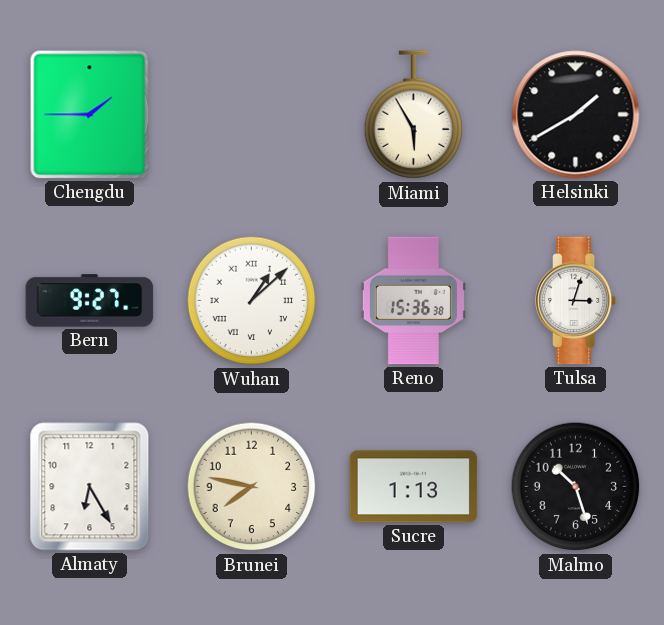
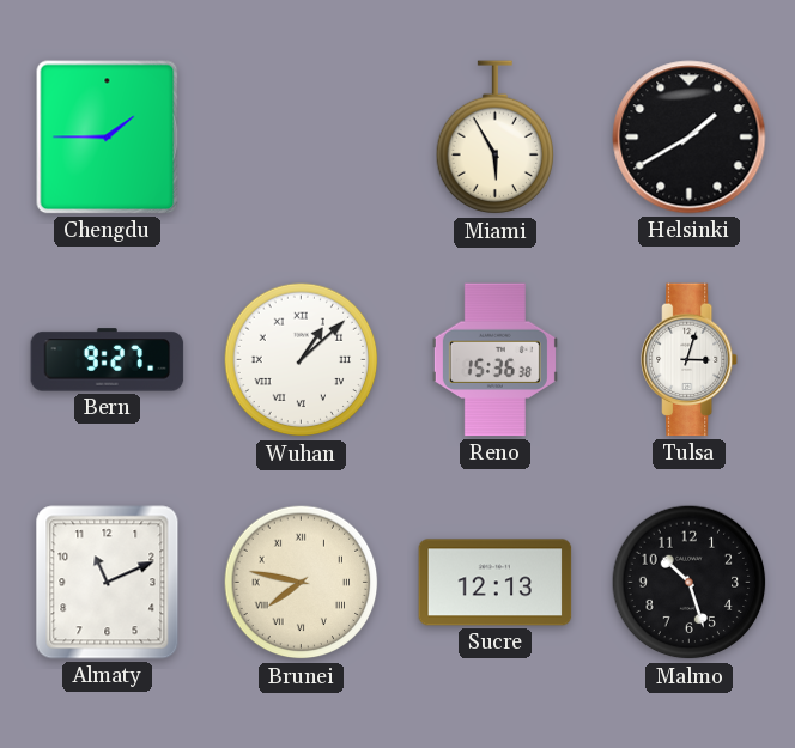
Almaty: 6:25 -> 11:11 (108, 583)
Brunei numerals: Arabic -> Roman (302, 583)
Sucre: 1:13 -> 12:13 (496, 583)
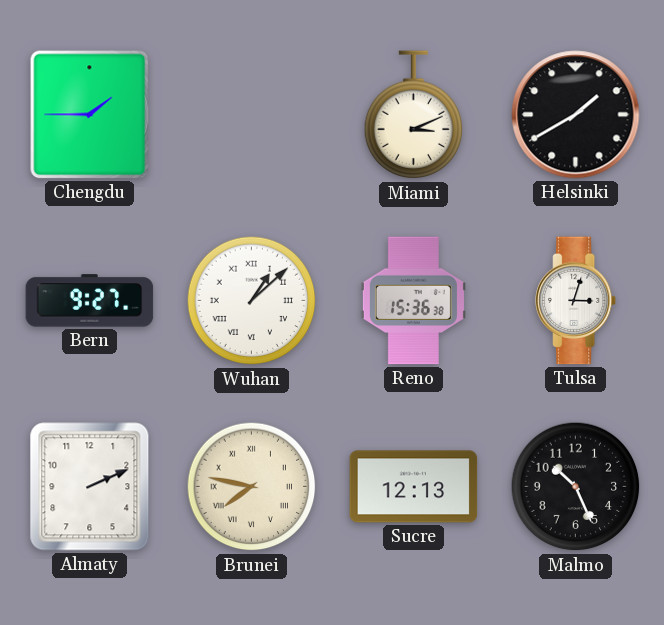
Miami: 5:55 -> 3:11 (414, 115)
Almaty: 11:11 -> 2:11 (90, 487)
Malmo: 10:27 -> 10:26 (576, 487)
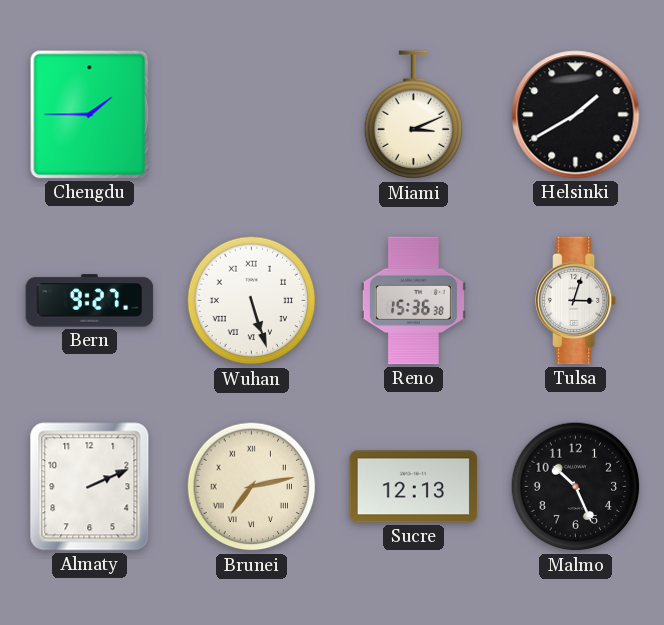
Wuhan: 1:08 -> 5:27 (252, 301)
Brunei: 7:47 -> 7:13 (252, 487)
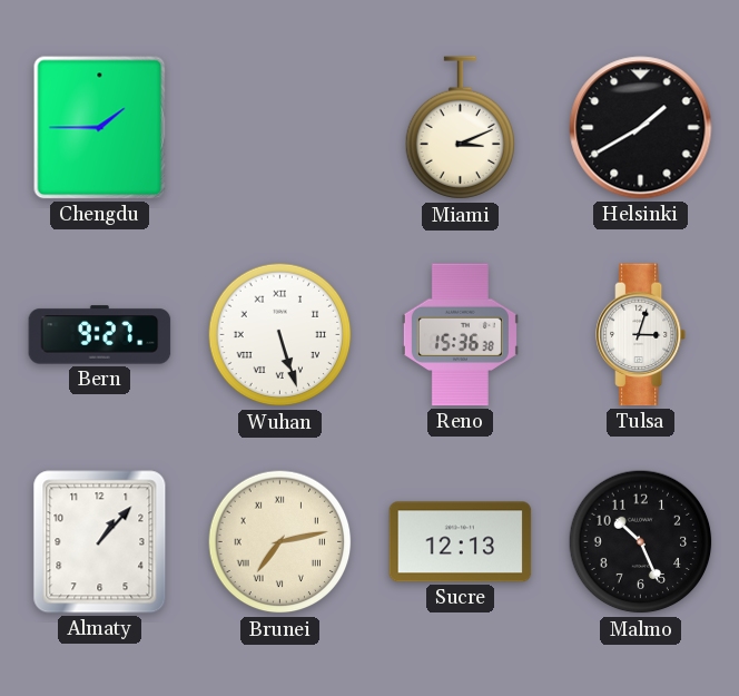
Almaty: 2:11 -> 1:07 (100, 542)
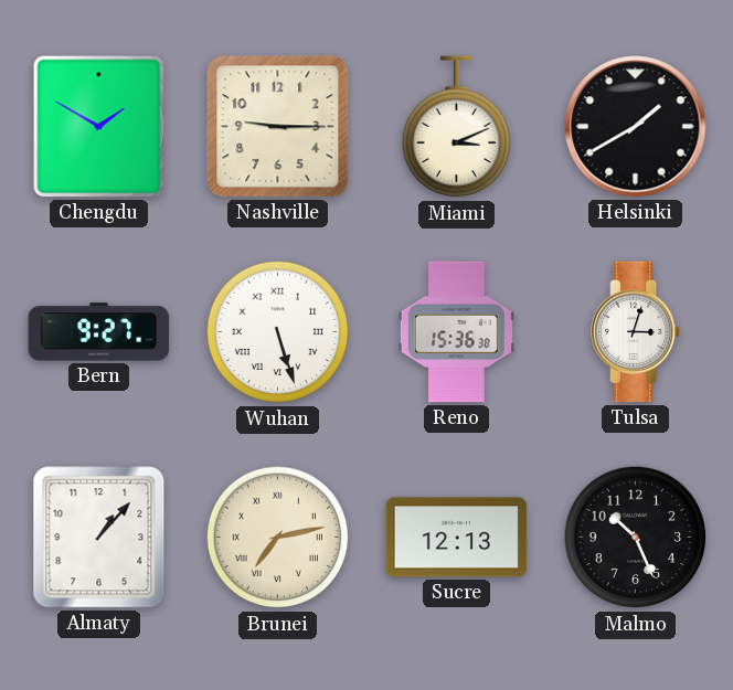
Chengdu: 1:45 -> 1:50 (99, 127)
Nashville: none -> 9:15 (278, 127)
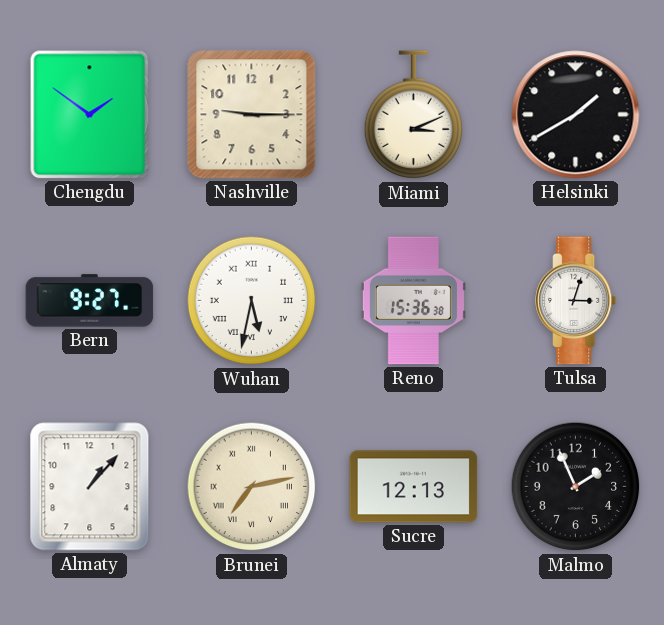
Chengdu: 1:50 -> 1:51 (90, 115)
Wuhan: 5:27 -> 5:32 (252, 301)
Malmo: 10:26 -> 1:56 (576, 487)
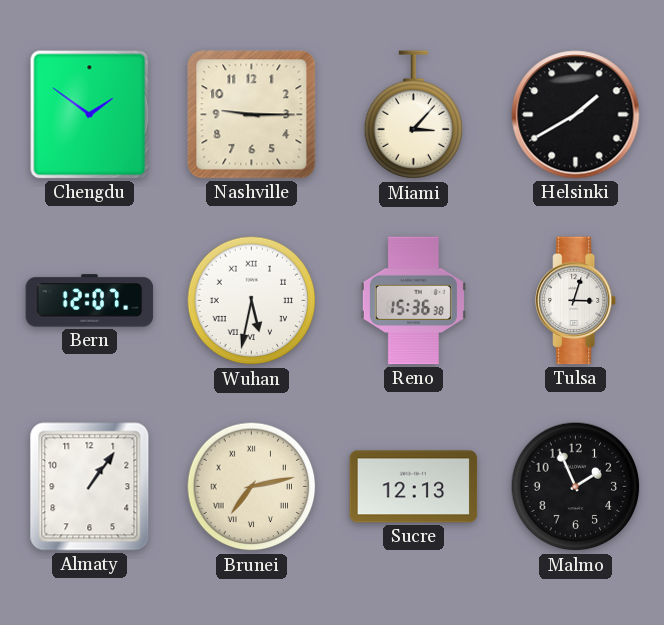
Miami: 3:11 -> 3:07 (414, 115)
Bern: 9:27 -> 12:07 (90, 301)
Almaty: 1:07 -> 1:06 (90, 487)
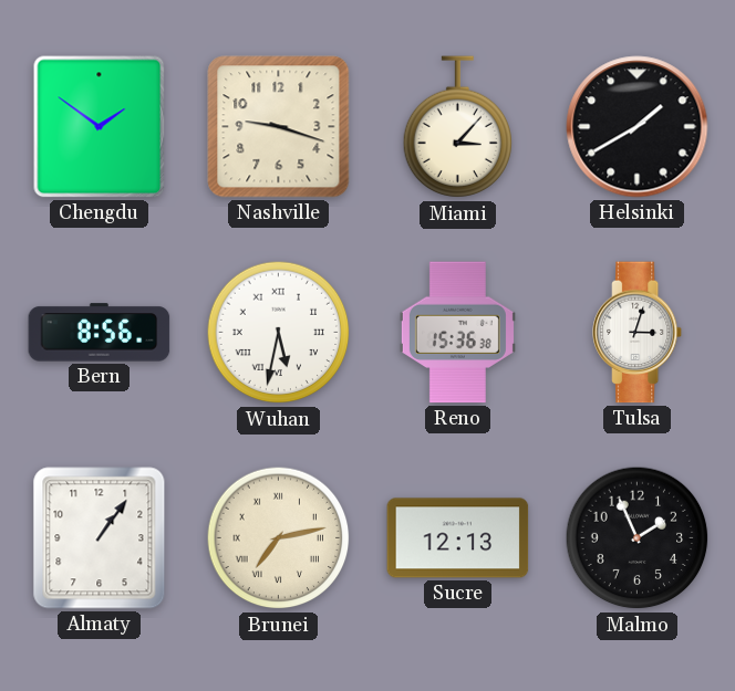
Nashville: 9:15 -> 9:18 (279, 127)
Bern: 12:07 -> 8:56 (100, 333)
